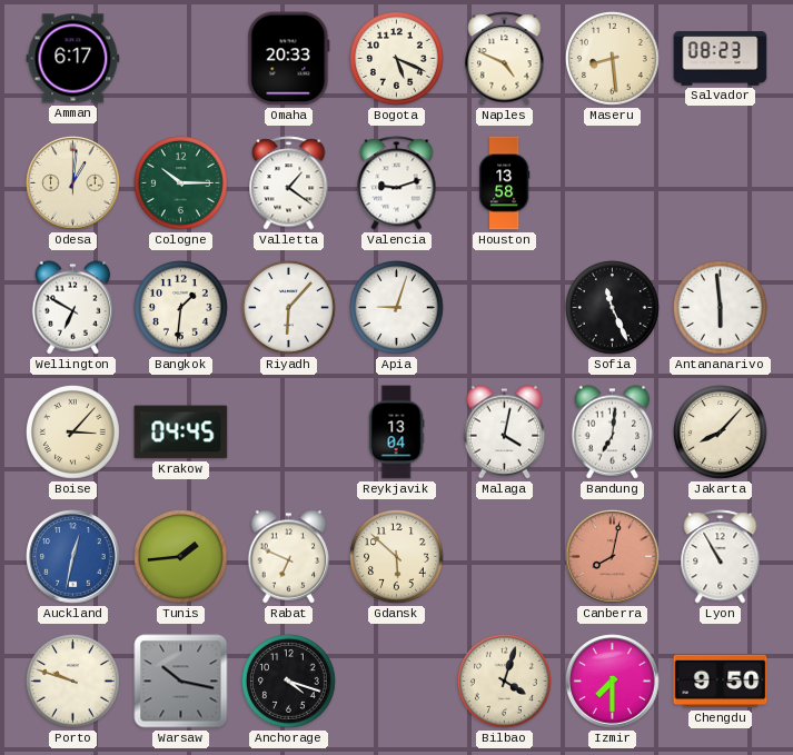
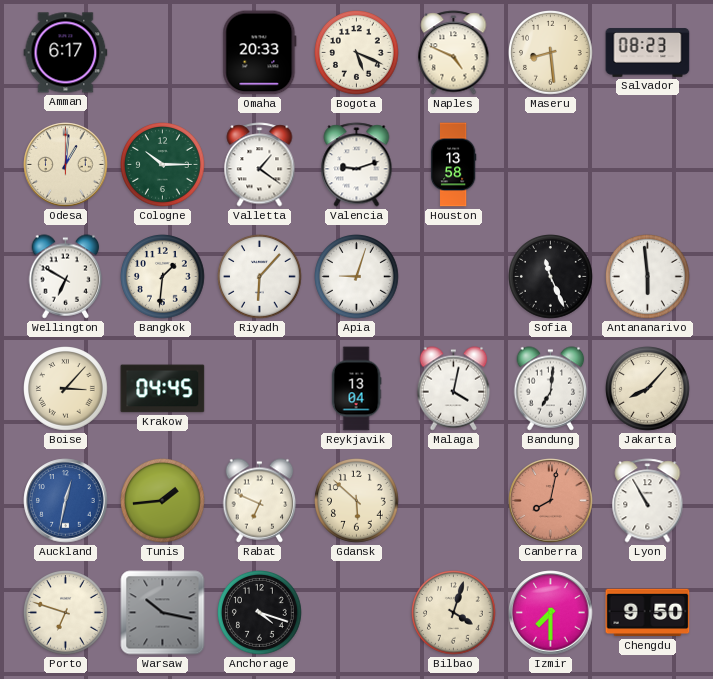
Porto: 9:48 -> 6:48 (66, 613)
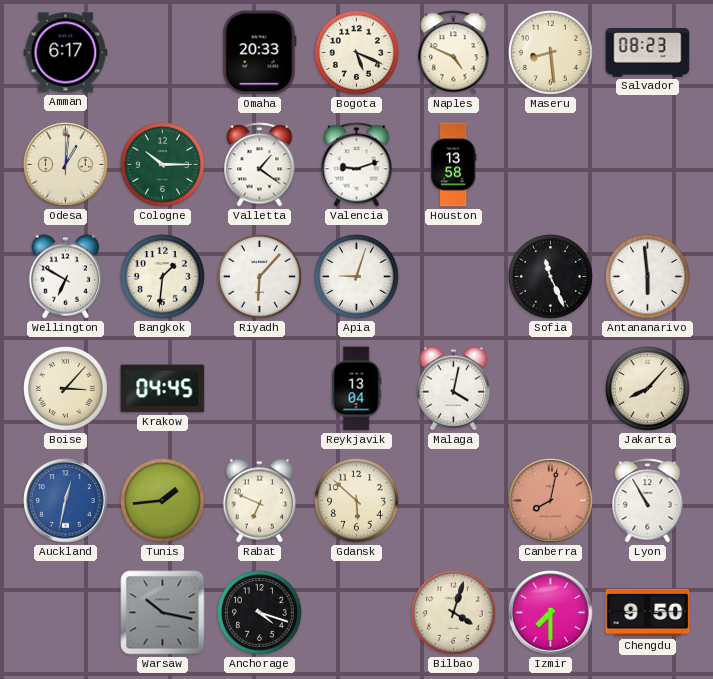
Bandung: 7:01 -> none (551, 389)
Porto: 6:48 -> none (66, 613)
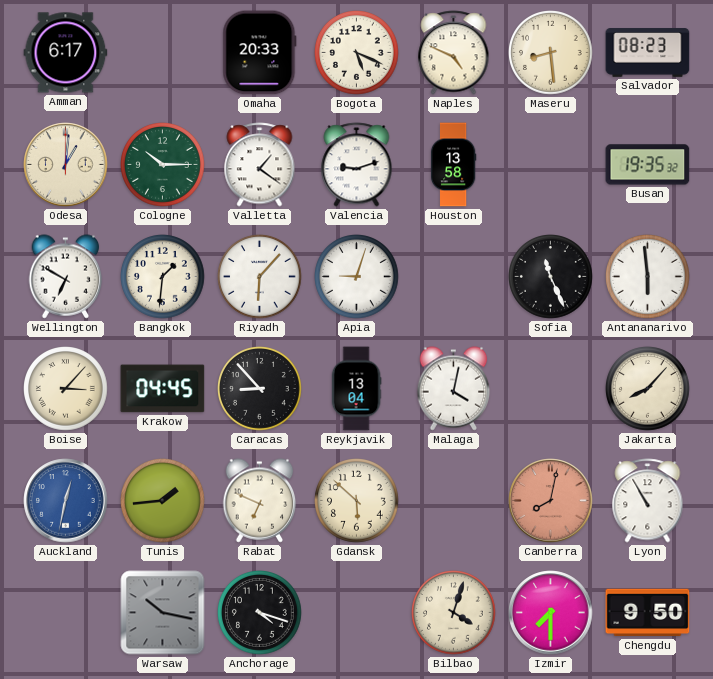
Busan: none -> 19:35 (648, 165)
Caracas: none -> 8:53 (260, 389)
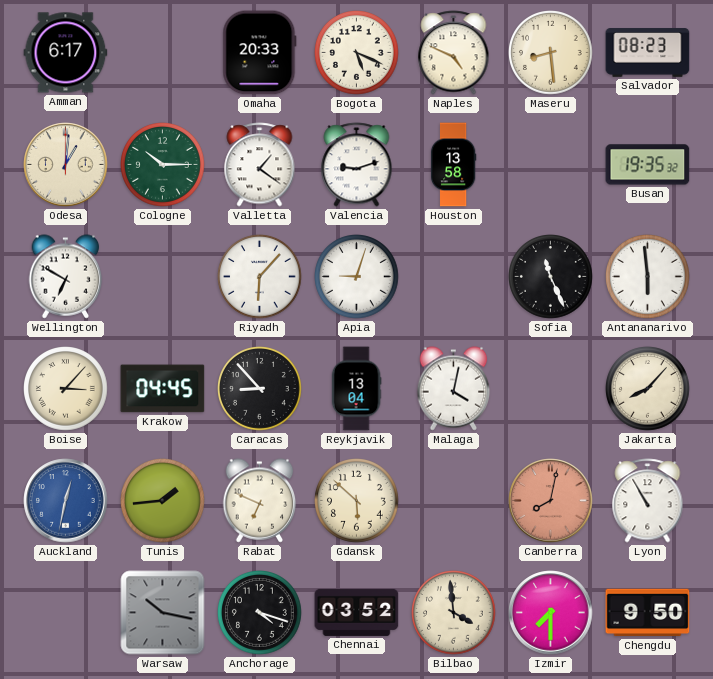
Bangkok: 1:31 -> none (163, 277)
Chennai: none -> 03:52 (357, 612)
Bilbao: 4:03 -> 3:59 (454, 613)
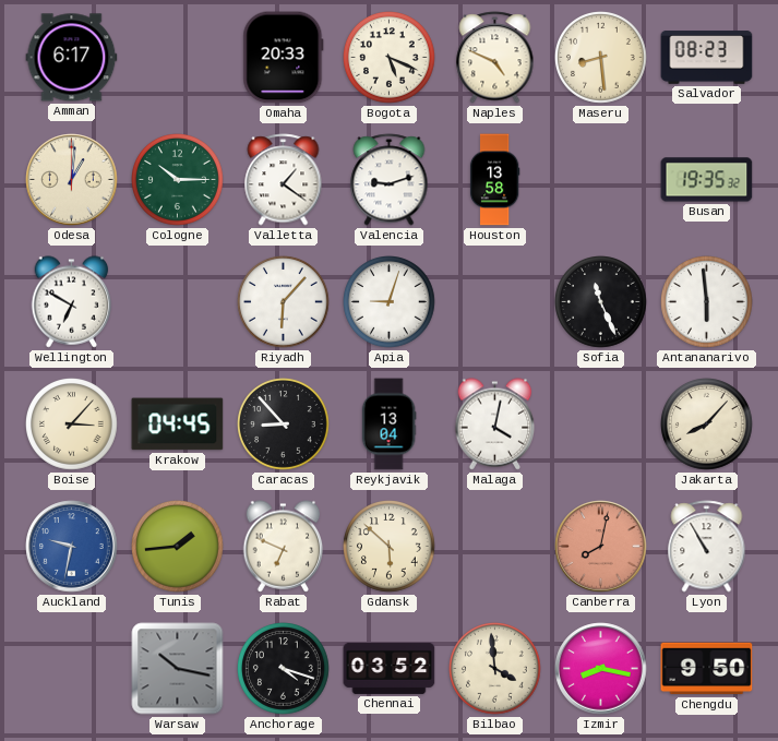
Auckland: 12:32 -> 9:32 (72, 547)
Izmir: 7:30 -> 8:17 (601, 669)
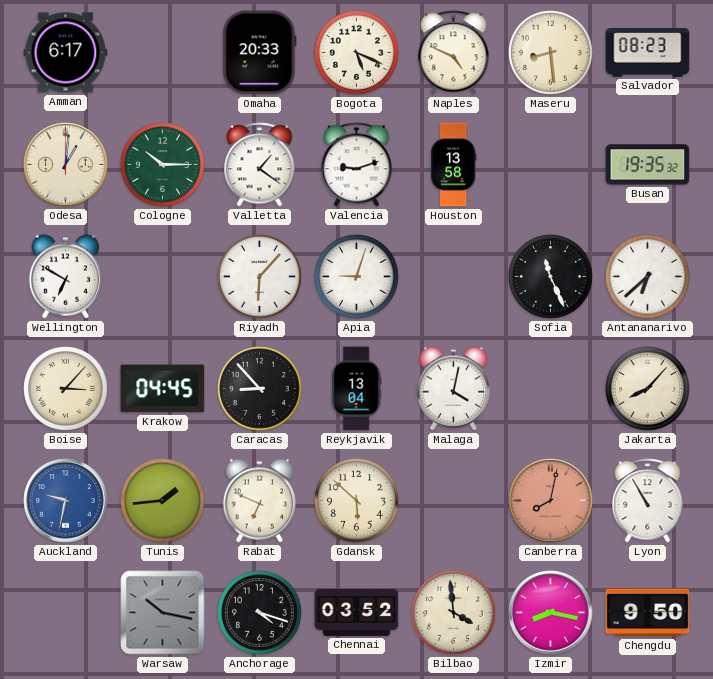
Antananarivo: 5:59 -> 6:38 (648, 277)
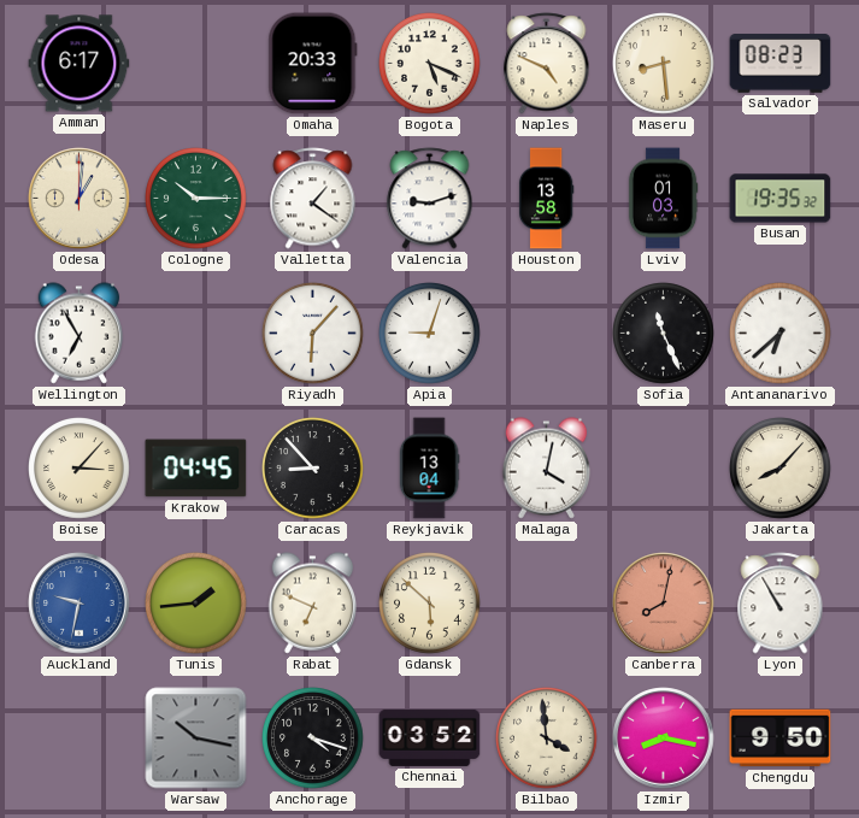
Lviv: none -> 01:03 (663, 199)
Wellington: 6:50 -> 6:55 (80, 334)
